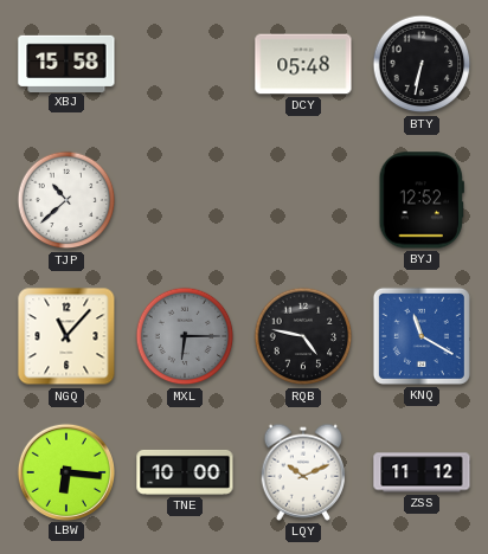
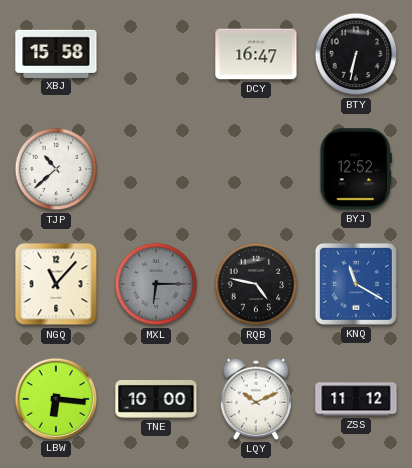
DCY: 05:48 -> 16:47 (256, 54)
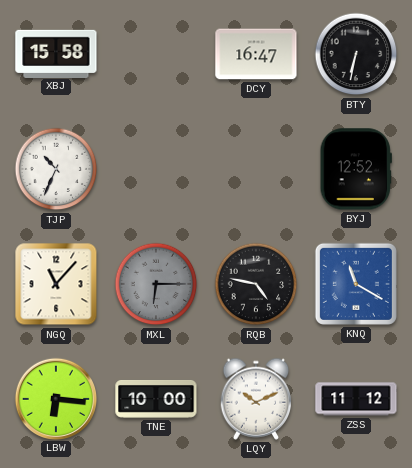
TJP: 10:38 -> 10:34 (56, 169)
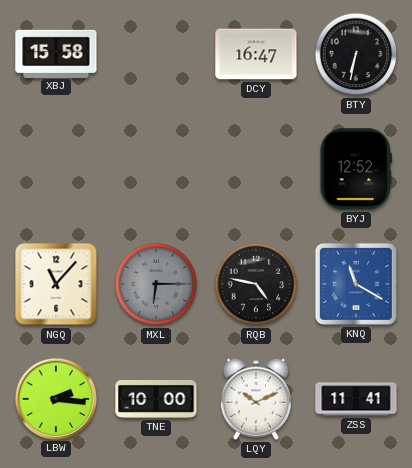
TJP: 10:34 -> none (56, 169)
LBW: 6:16 -> 2:16 (55, 398)
ZSS: 11:12 -> 11:41 (356, 399)
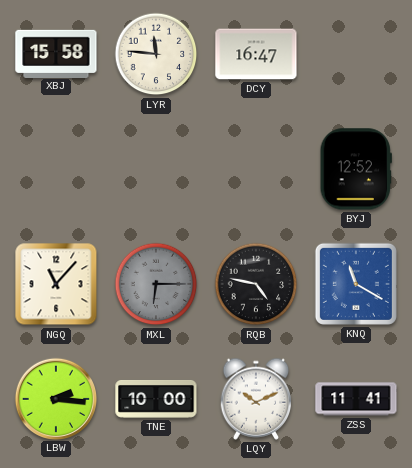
LYR: none -> 11:46 (156, 54)
BTY: 6:32 -> none (356, 54)
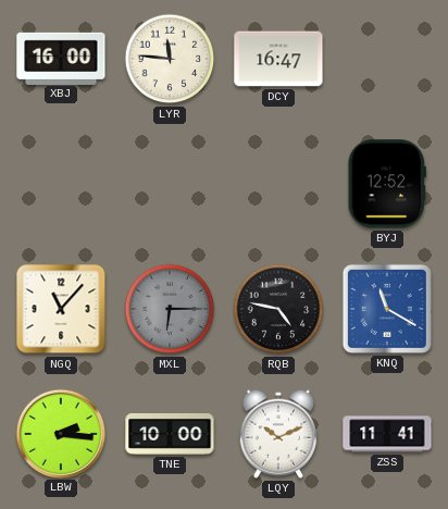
XBJ: 15:58 -> 16:00 (61, 58)
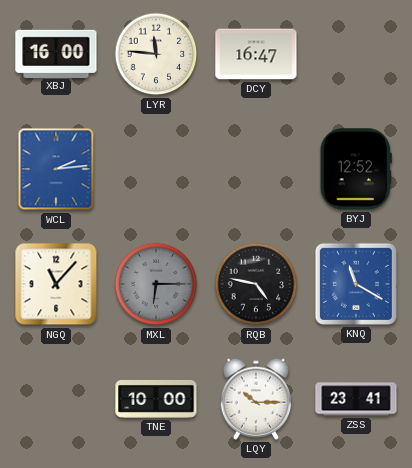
WCL: none -> 2:14 (56, 169)
LBW: 2:16 -> none (60, 433)
LQY: 10:11 -> 10:15 (256, 399)
ZSS: 11:41 -> 23:41 (356, 399)
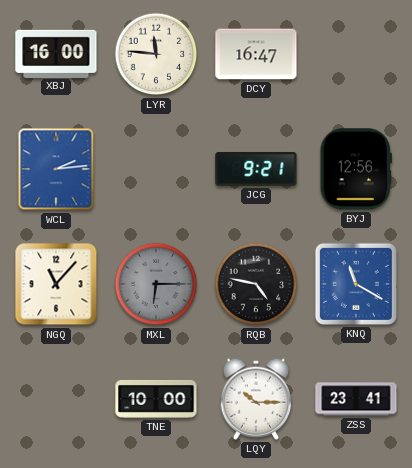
JCG: none -> 9:21 (256, 169)
BYJ: 12:52 -> 12:56 (356, 169)
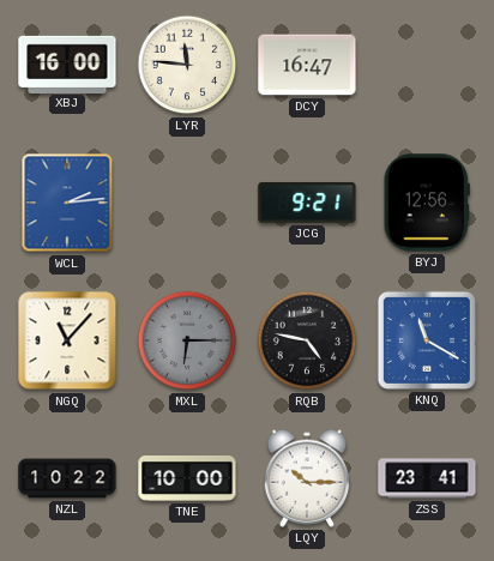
NZL: none -> 10:22 (67, 478)
